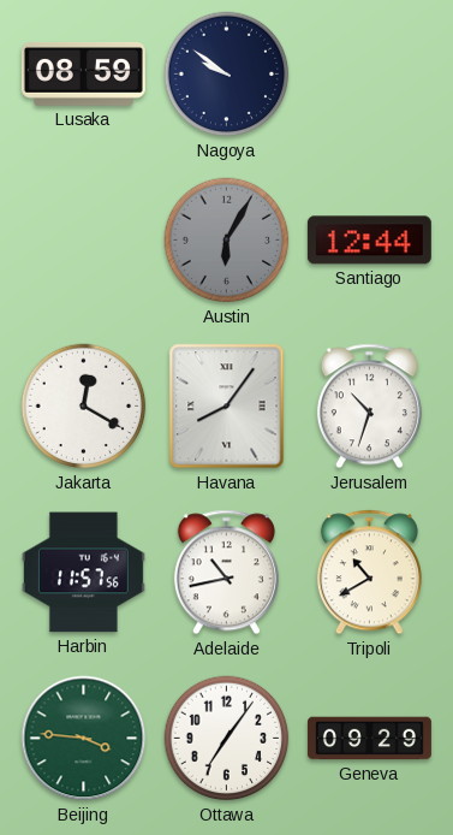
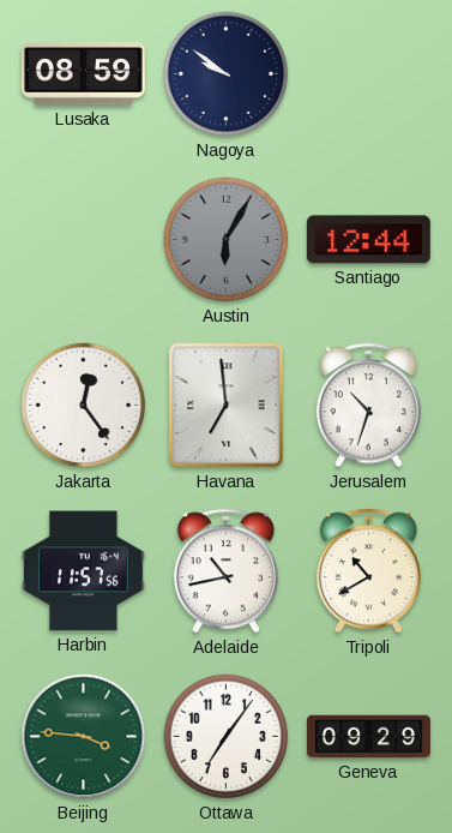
Jakarta: 12:20 -> 12:24 (84, 406)
Havana: 8:06 -> 6:59 (227, 406)
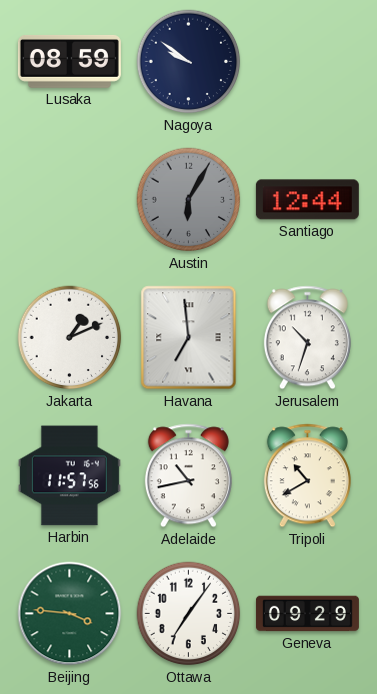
Jakarta: 12:24 -> 1:11 (70, 338)
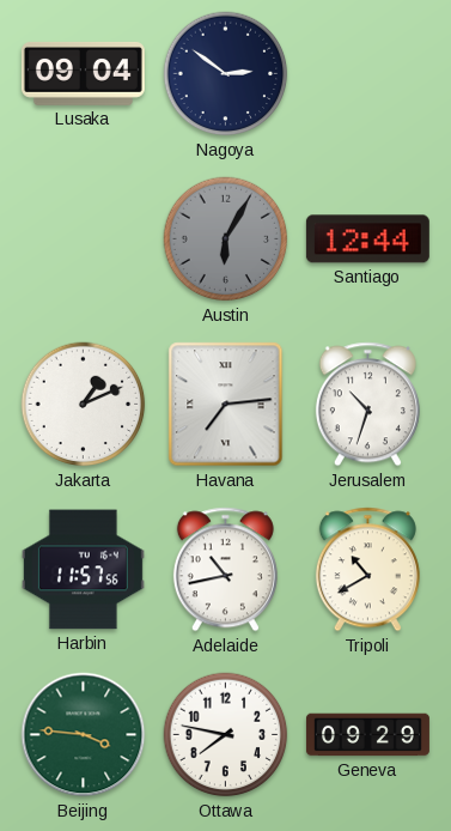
Lusaka: 08:59 -> 09:04 (83, 73)
Nagoya: 9:51 -> 2:51 (226, 74)
Havana: 6:59 -> 7:14 (226, 405)
Ottawa: 7:06 -> 7:47 (226, 735)
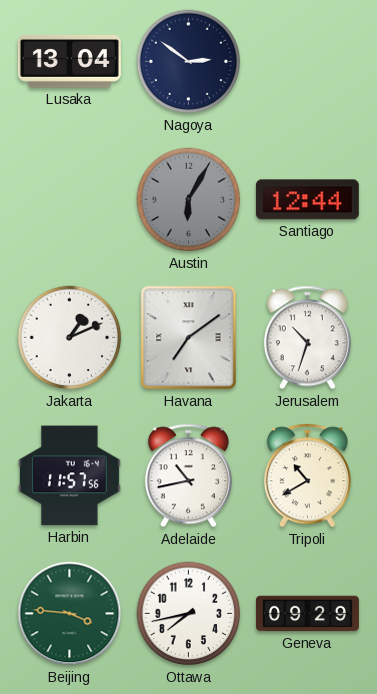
Lusaka: 09:04 -> 13:04 (69, 61)
Havana: 7:14 -> 7:09 (189, 338)
Ottawa: 7:47 -> 7:43 (189, 614)
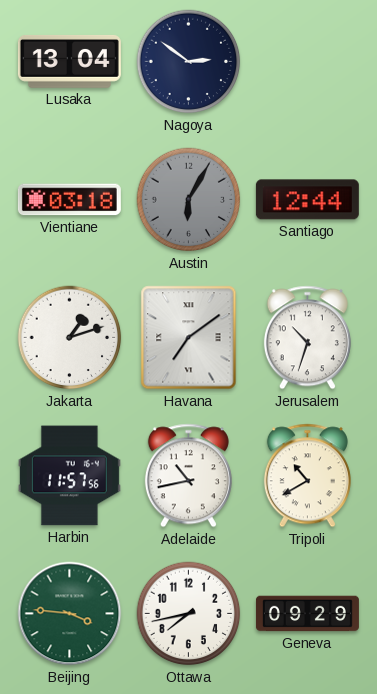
Vientiane: none -> 03:18 (69, 200)
Jakarta: 1:11 -> 1:12 (70, 338)
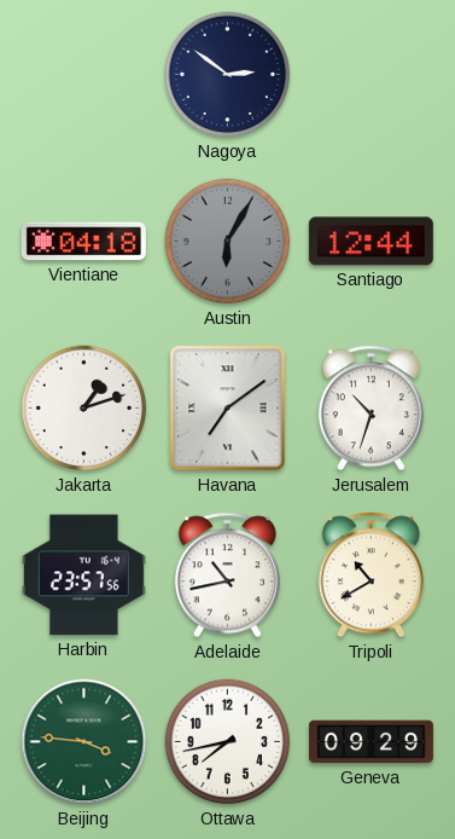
Lusaka: 13:04 -> none (69, 61)
Vientiane: 03:18 -> 04:18 (83, 242)
Harbin: 11:57 -> 23:57 (83, 575)
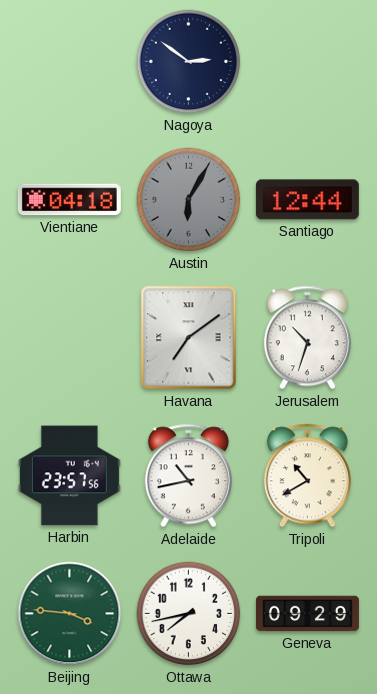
Jakarta: 1:12 -> none (84, 409)
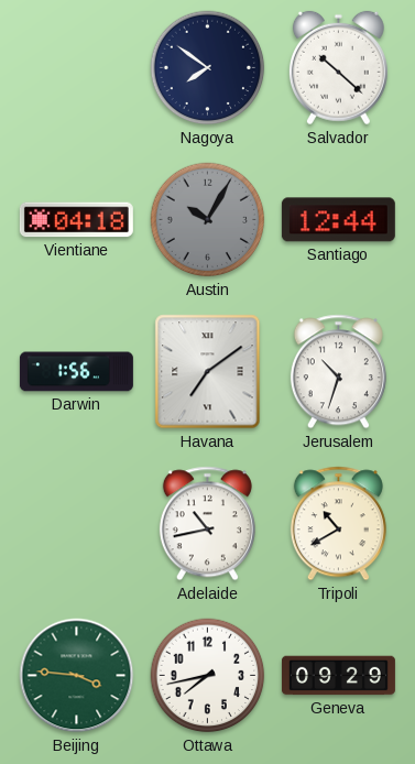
Nagoya: 2:51 -> 7:51 (208, 68)
Salvador: none -> 10:22 (338, 68)
Austin: 6:05 -> 10:05 (208, 220)
Darwin: none -> 1:56 (76, 372)
Harbin: 23:57 -> none (69, 476)
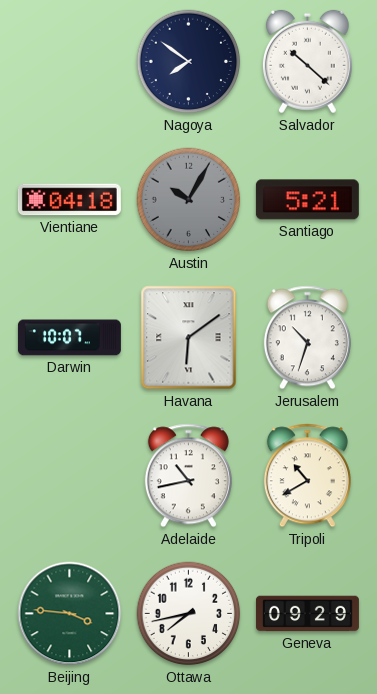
Santiago: 12:44 -> 5:21 (307, 200)
Darwin: 1:56 -> 10:07 (69, 338)
Havana: 7:09 -> 6:09 (189, 338)
